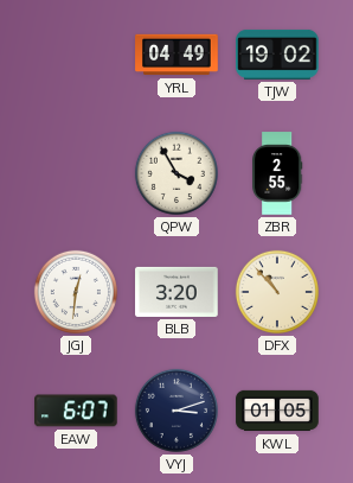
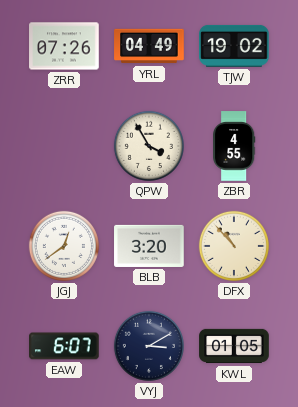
ZRR: none -> 07:26 (64, 46)
ZBR: 2:55 -> 4:55 (234, 146)
JGJ: 12:31 -> 12:39 (64, 246)
VYJ: 3:12 -> 3:10 (149, 346)
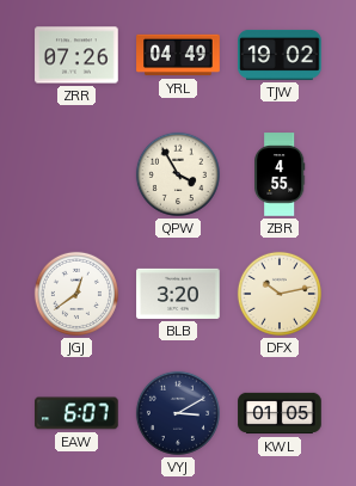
DFX: 10:53 -> 10:13 (280, 294)
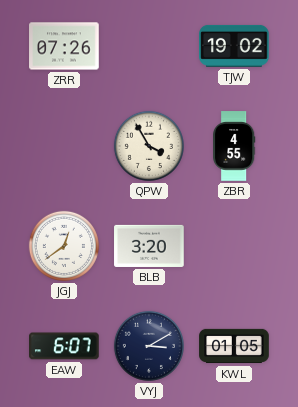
YRL: 04:49 -> none (178, 55)
DFX: 10:13 -> none (280, 294)
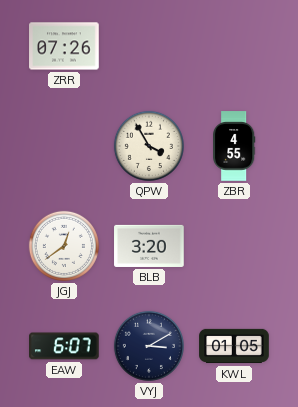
TJW: 19:02 -> none (234, 46)
